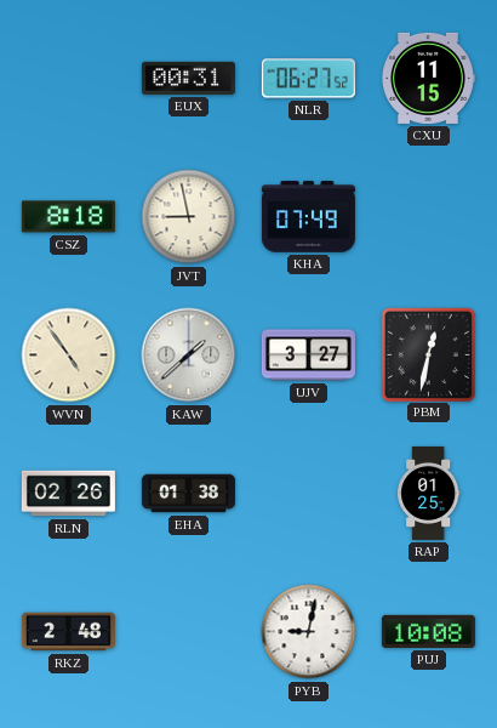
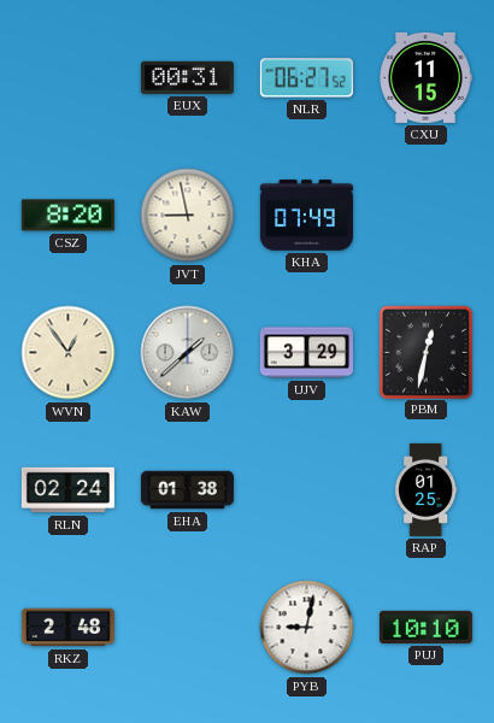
CSZ: 8:18 -> 8:20 (67, 216)
WVN: 4:54 -> 12:54 (69, 353)
UJV: 3:27 -> 3:29 (306, 353)
RLN: 02:26 -> 02:24 (67, 490)
PUJ: 10:08 -> 10:10 (425, 627)
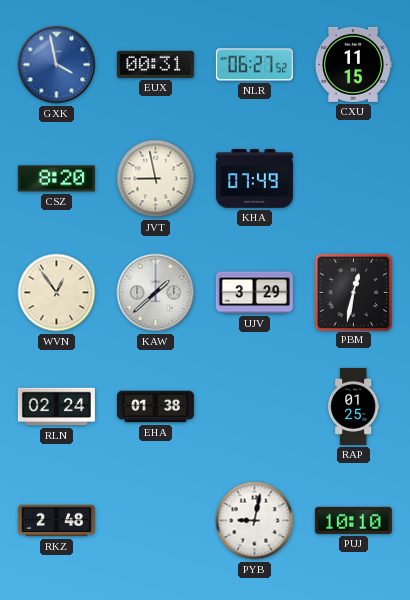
GXK: none -> 3:58 (57, 65)
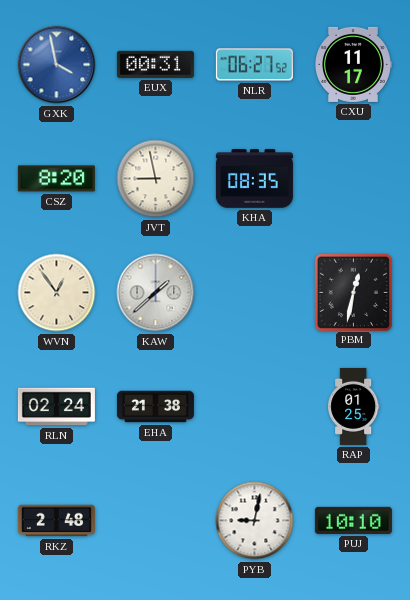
CXU: 11:15 -> 11:17 (354, 64)
KHA: 07:49 -> 08:35 (254, 179)
UJV: 3:29 -> none (254, 293)
EHA: 01:38 -> 21:38 (155, 407)
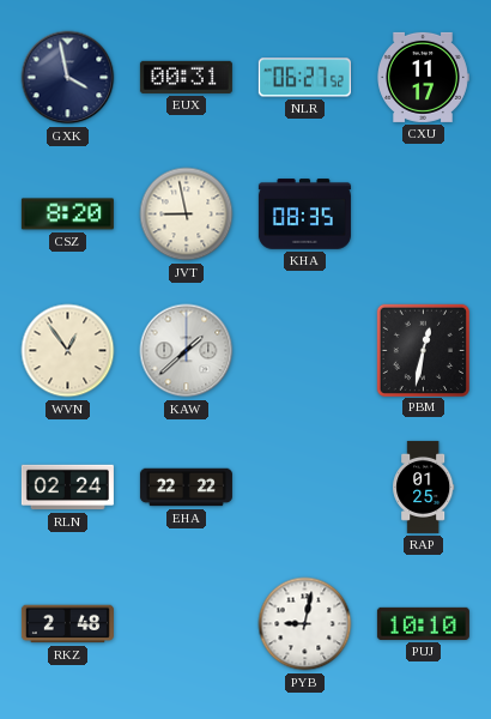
GXK dial: blue -> navy (68, 78)
EHA: 21:38 -> 22:22 (186, 488)
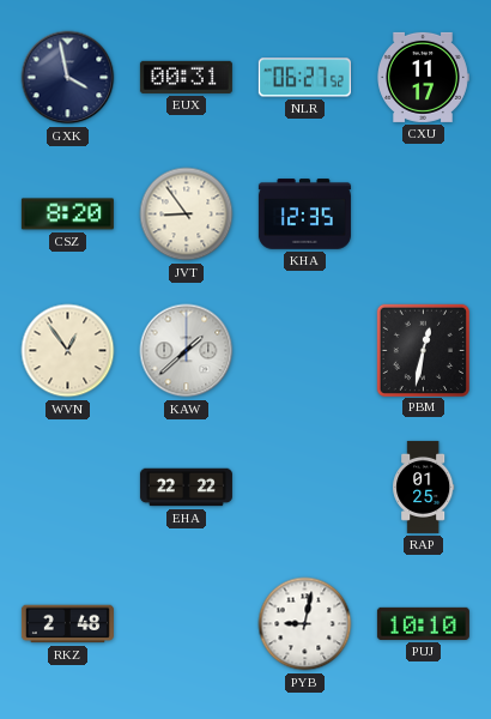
JVT: 8:58 -> 8:54 (187, 215)
KHA: 08:35 -> 12:35 (304, 215)
RLN: 02:24 -> none (67, 488)
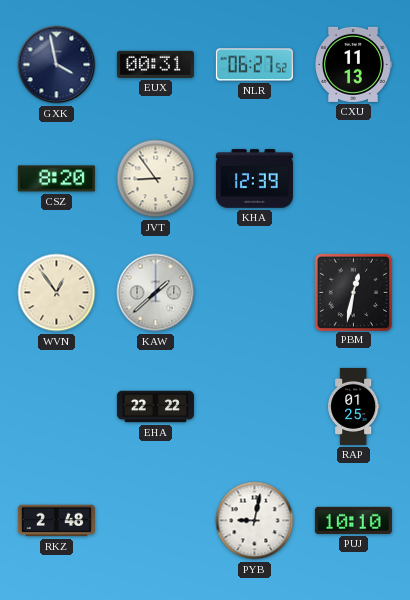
CXU: 11:17 -> 11:13 (354, 64)
KHA: 12:35 -> 12:39 (254, 179)
